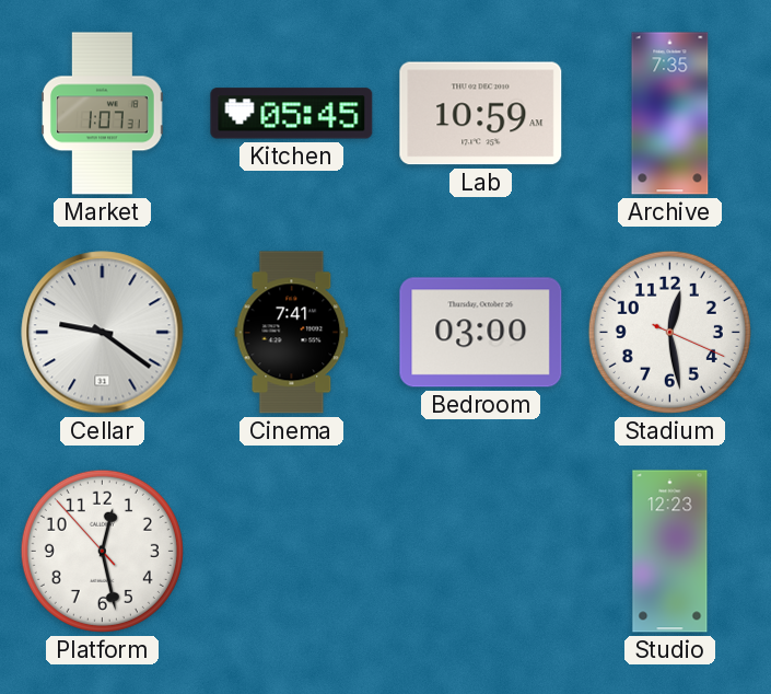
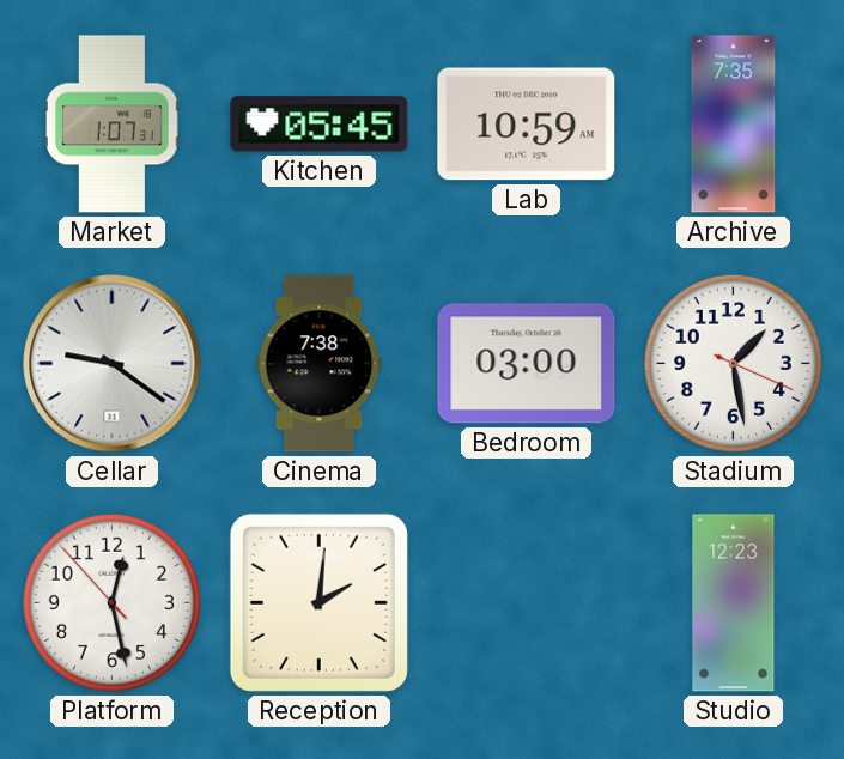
Cinema: 7:41 -> 7:38 (320, 364)
Stadium: 12:28 -> 1:28 (733, 363)
Reception: none -> 2:01 (318, 602)
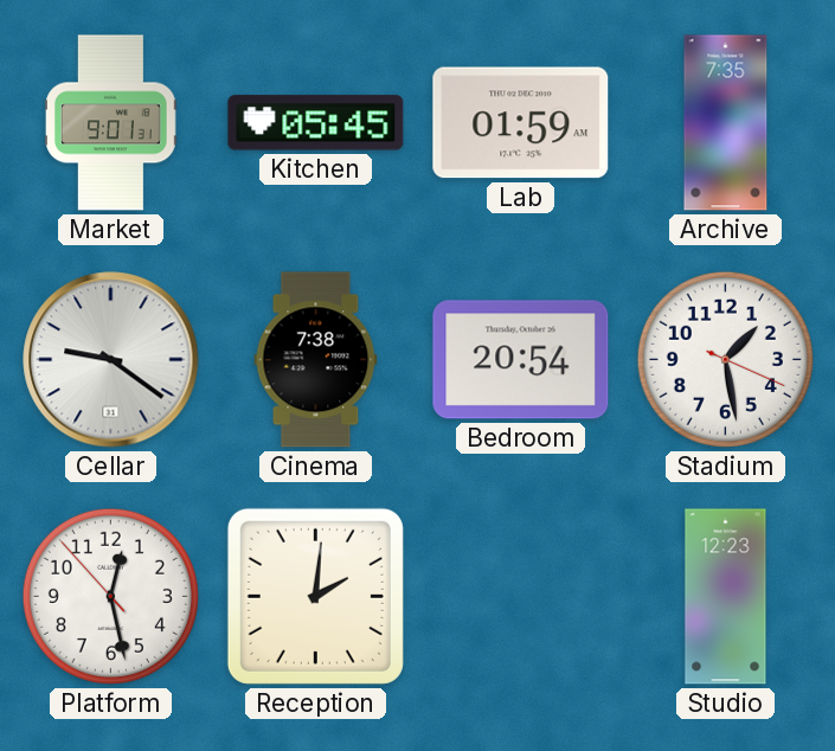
Market: 1:07 -> 9:01 (111, 123)
Lab: 10:59 -> 01:59 (521, 123)
Bedroom: 03:00 -> 20:54 (521, 360)
